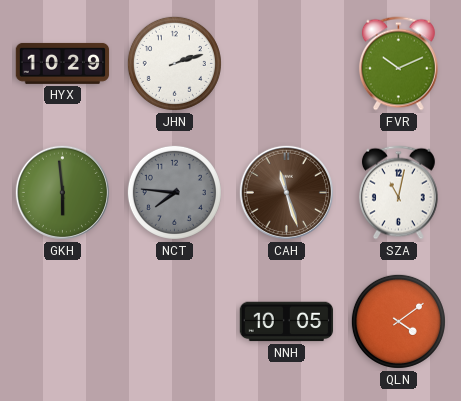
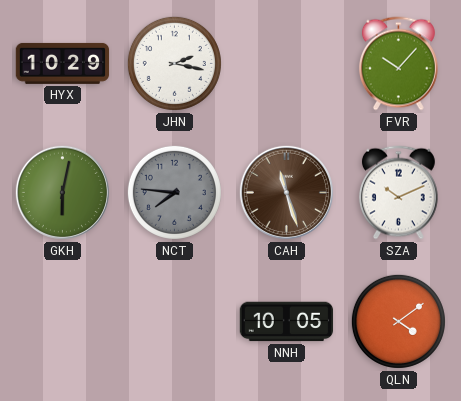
JHN: 2:12 -> 2:17 (174, 63)
FVR: 10:11 -> 10:07 (398, 64)
GKH: 5:59 -> 6:02 (62, 192)
SZA: 11:02 -> 10:11 (398, 193)
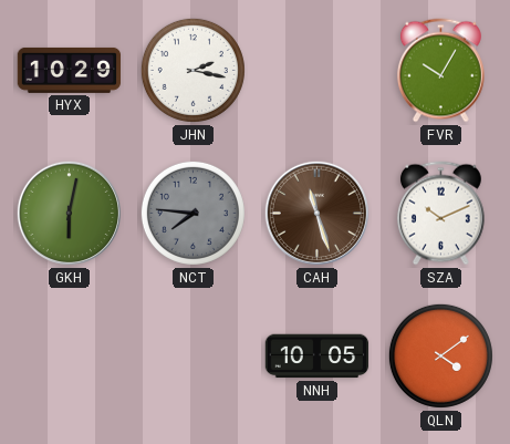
FVR: 10:07 -> 10:05 (440, 71)
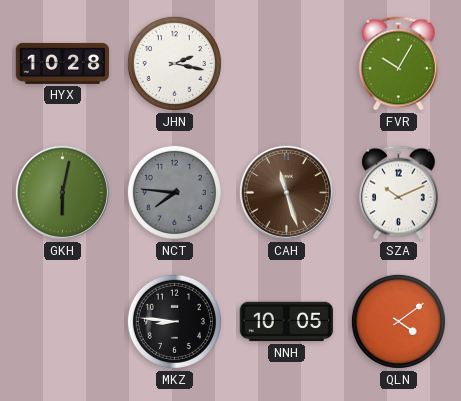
HYX: 10:29 -> 10:28 (63, 63)
MKZ: none -> 8:46 (174, 321)
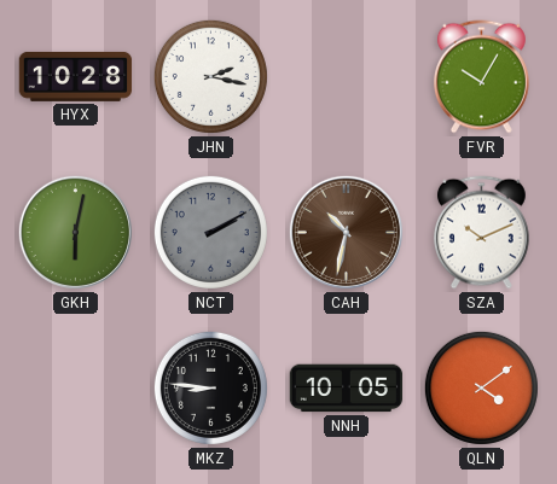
NCT: 7:46 -> 2:10 (210, 232)
CAH: 11:27 -> 10:32 (346, 232)
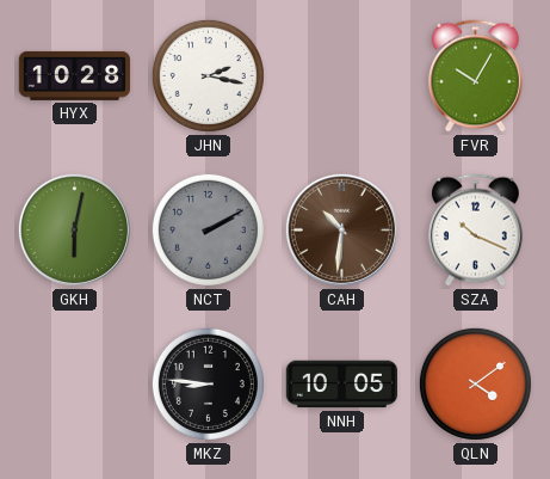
CAH: 10:32 -> 10:31 (341, 229)
SZA: 10:11 -> 10:19 (475, 231)
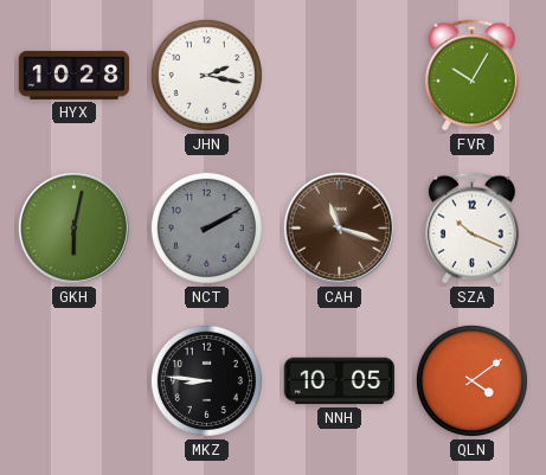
CAH: 10:31 -> 11:18 (339, 227)
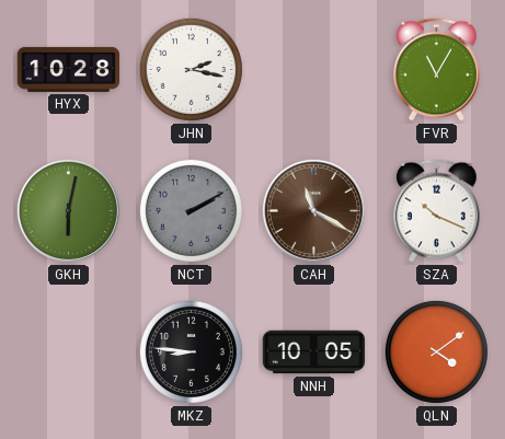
FVR: 10:05 -> 11:05 (436, 70)
CAH: 11:18 -> 11:20 (313, 210)
